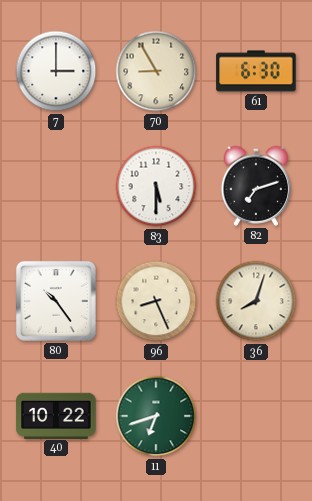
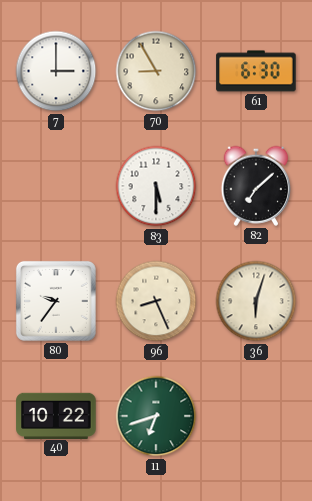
82: 7:12 -> 7:08 (255, 186)
80: 10:24 -> 9:36 (56, 301)
36: 8:03 -> 6:03 (256, 301)
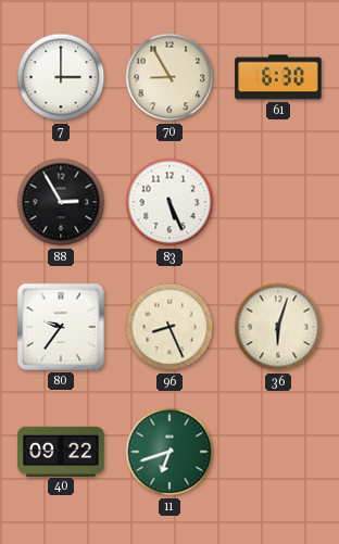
88: none -> 2:55 (61, 202)
83: 5:30 -> 5:26 (169, 202)
82: 7:08 -> none (255, 186)
40: 10:22 -> 09:22 (61, 451)
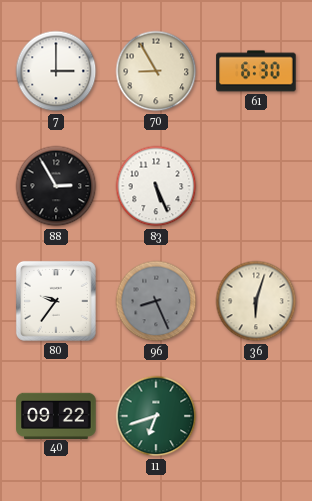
96 dial: cream -> grey (156, 301)
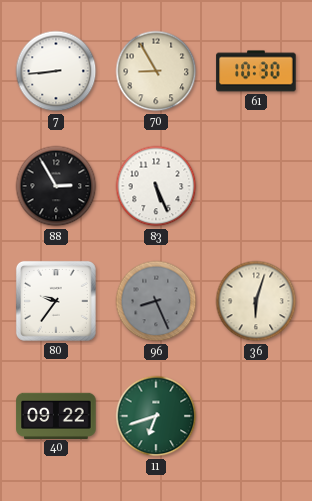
7: 3:00 -> 8:44 (56, 71)
61: 6:30 -> 10:30 (256, 71)
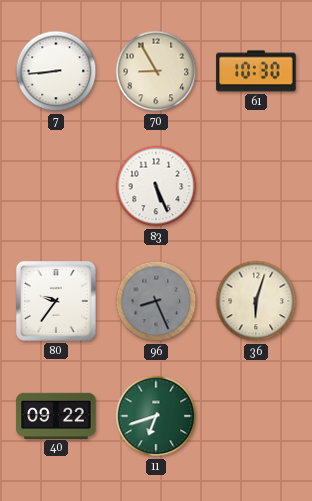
88: 2:55 -> none (56, 186)
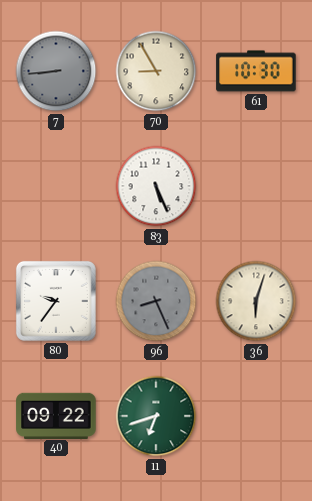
7 dial: white -> grey (56, 71)
